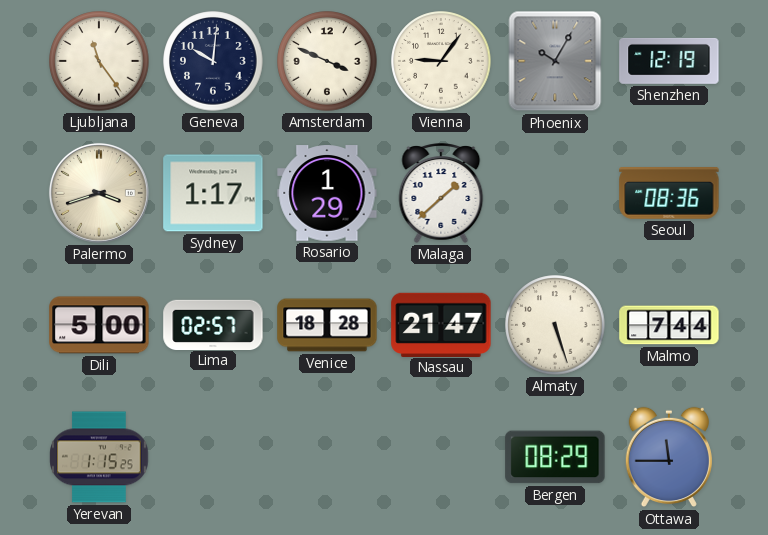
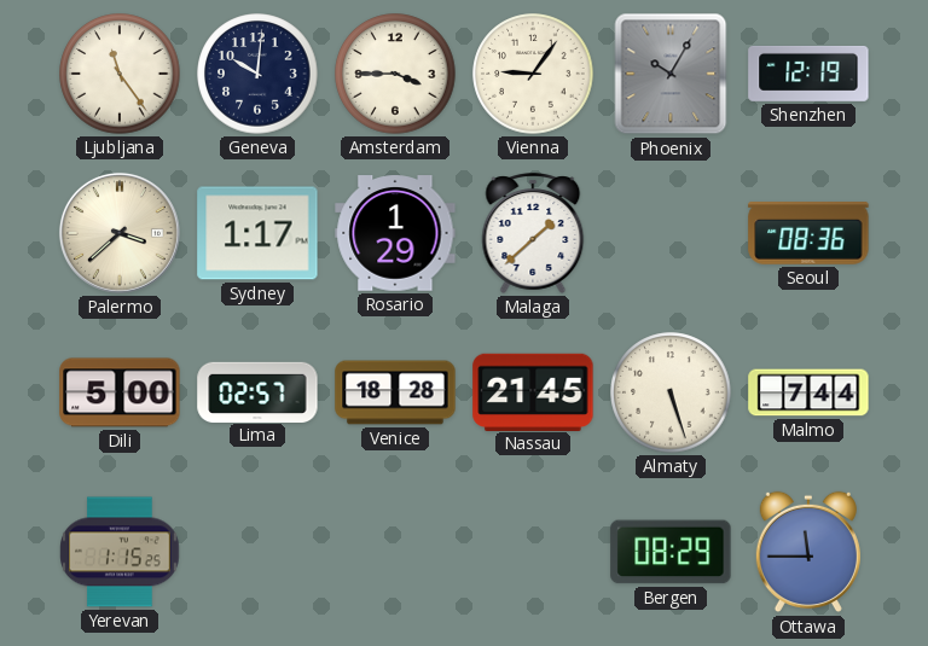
Amsterdam: 3:49 -> 3:45 (395, 74)
Palermo: 3:42 -> 3:38 (120, 233)
Nassau: 21:47 -> 21:45 (533, 391)
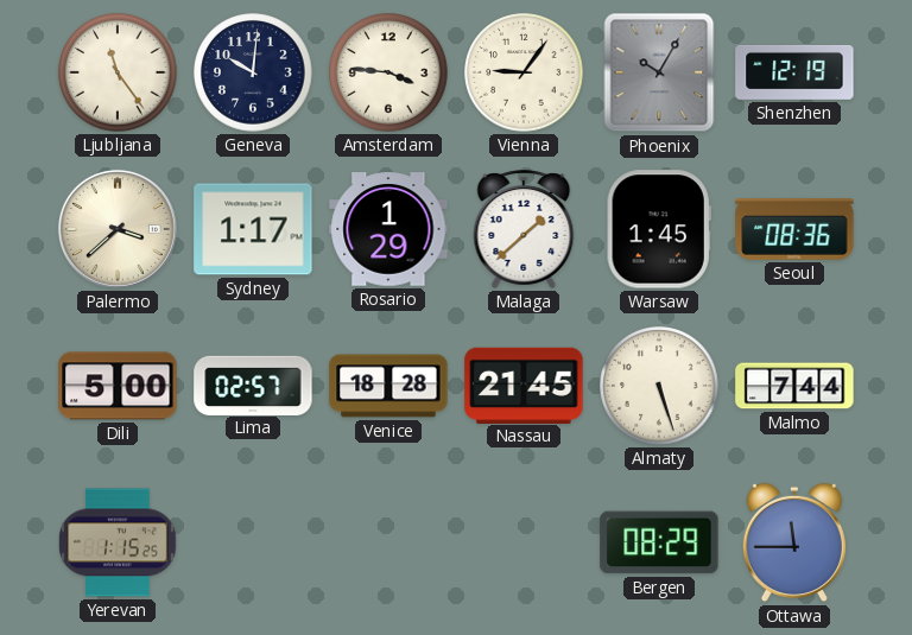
Amsterdam: 3:45 -> 3:46 (388, 72)
Warsaw: none -> 1:45 (659, 229)
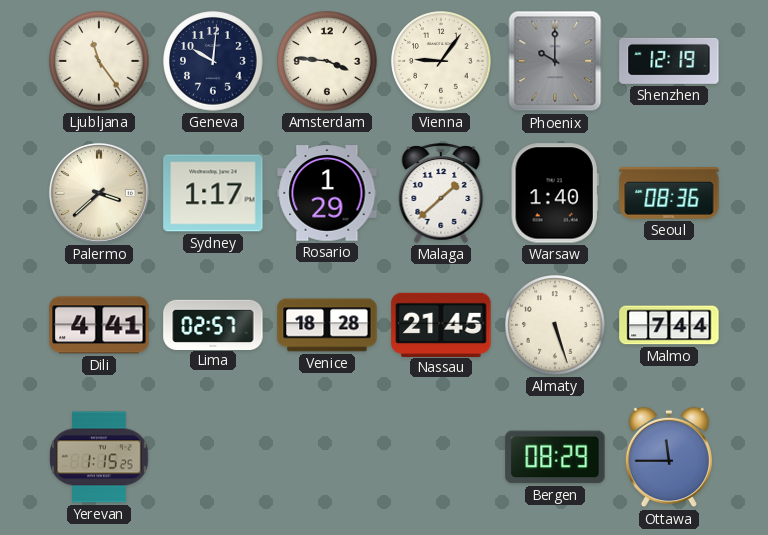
Phoenix: 10:05 -> 10:00 (555, 61)
Warsaw: 1:45 -> 1:40 (555, 193)
Dili: 5:00 -> 4:41 (99, 325)
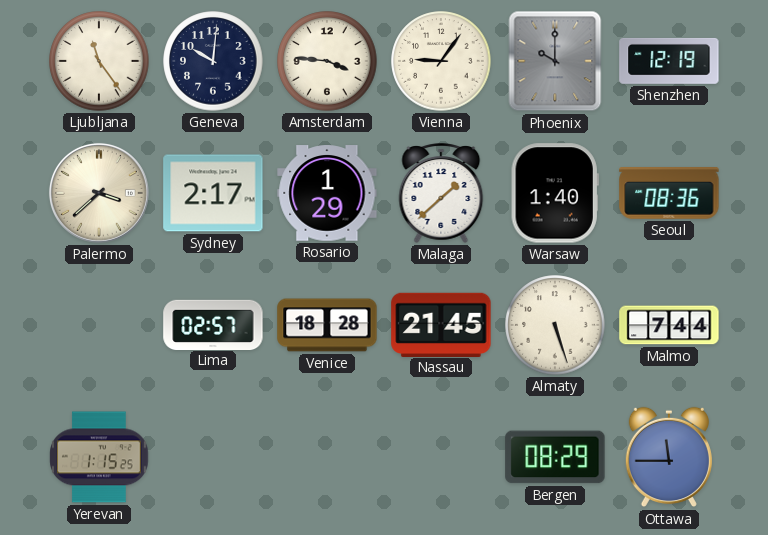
Sydney: 1:17 -> 2:17 (213, 193)
Dili: 4:41 -> none (99, 325)
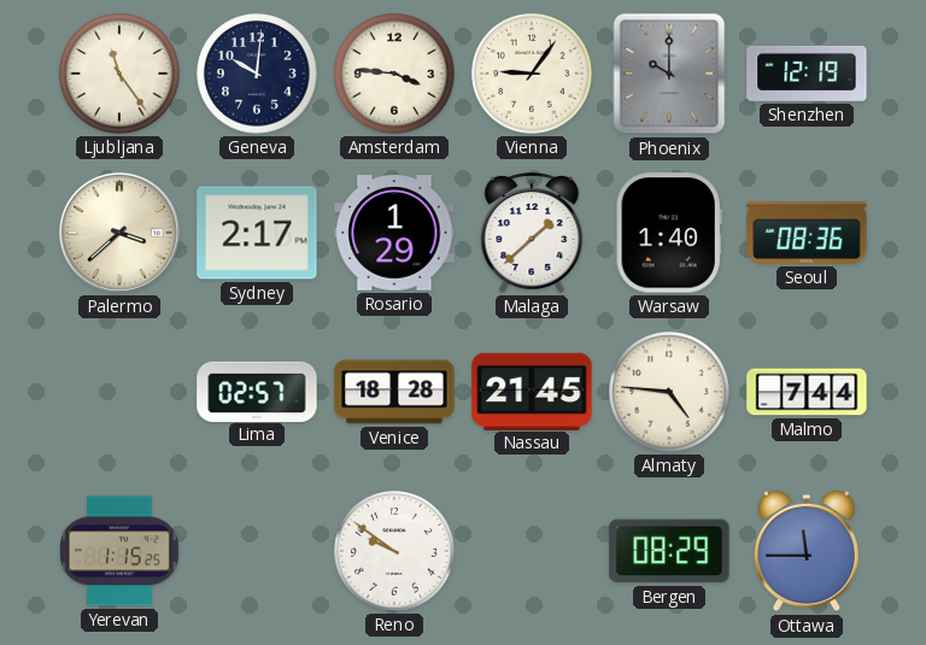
Almaty: 5:27 -> 4:46 (669, 392)
Reno: none -> 9:51 (394, 551)
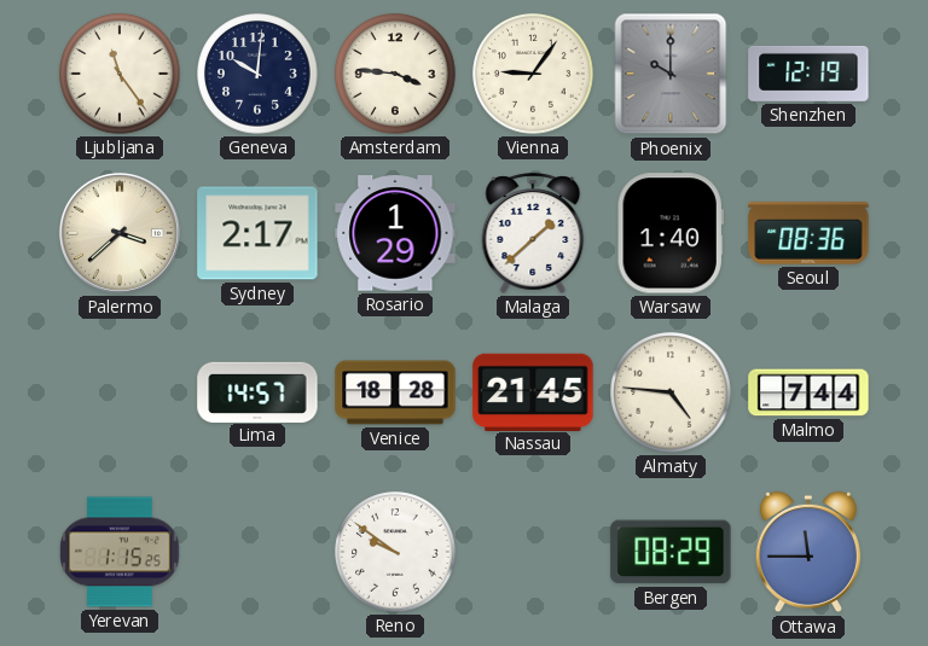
Lima: 02:57 -> 14:57 (257, 391)
